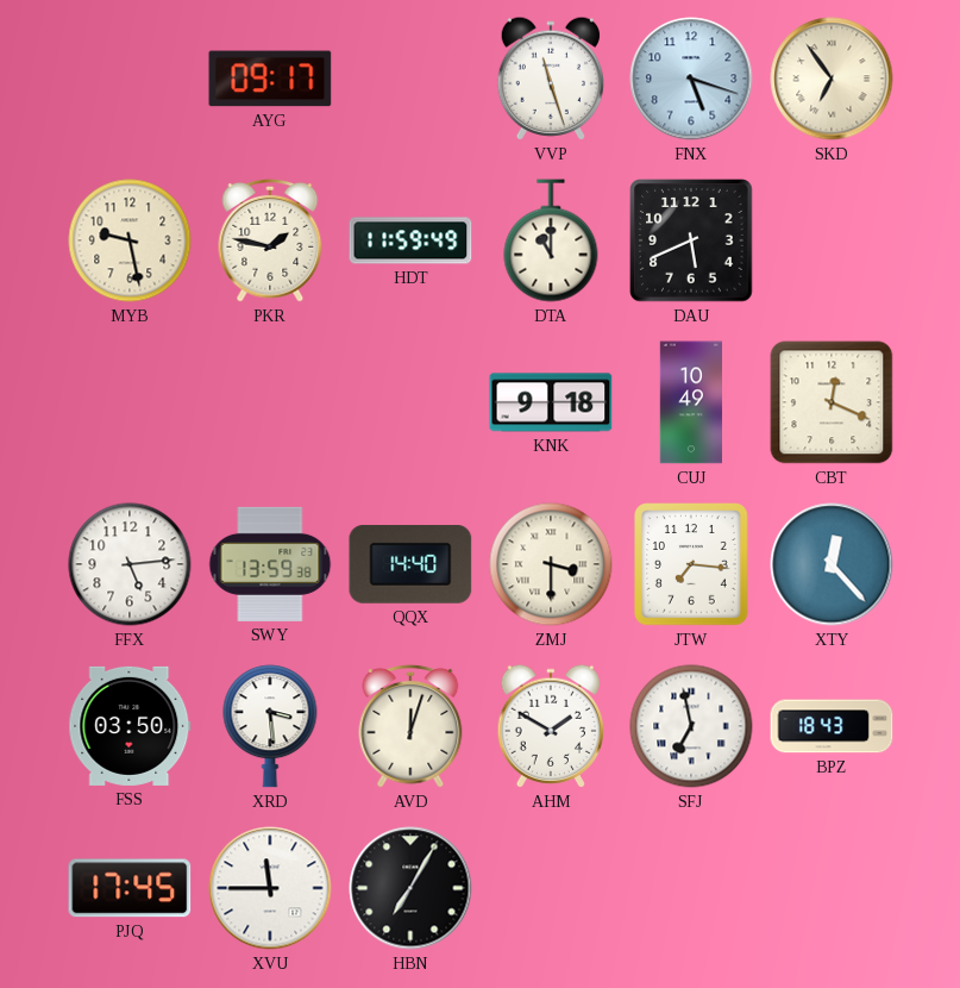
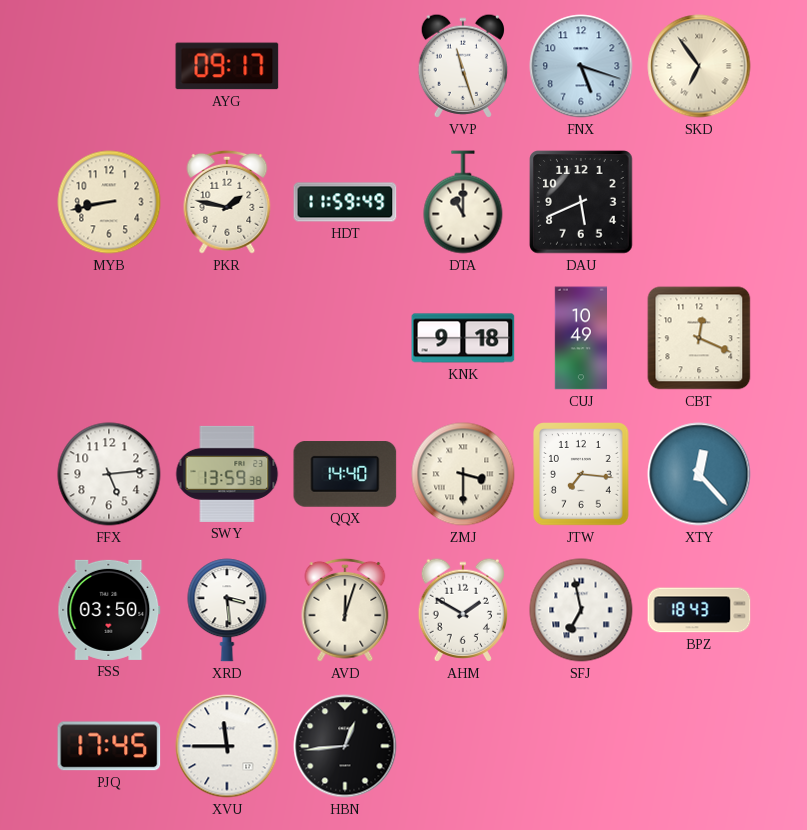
MYB: 9:28 -> 8:43 (109, 202)
HBN: 7:05 -> 12:44 (345, 746)
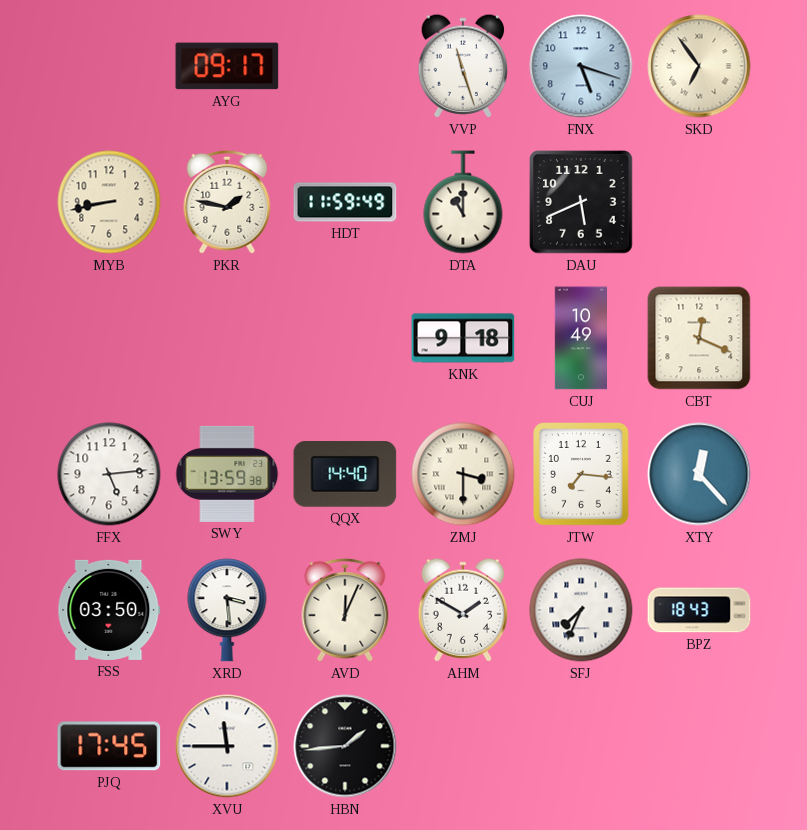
AVD: 12:03 -> 12:04 (345, 610)
SFJ: 6:58 -> 7:34 (581, 610)
HBN: 12:44 -> 1:44 (345, 746)
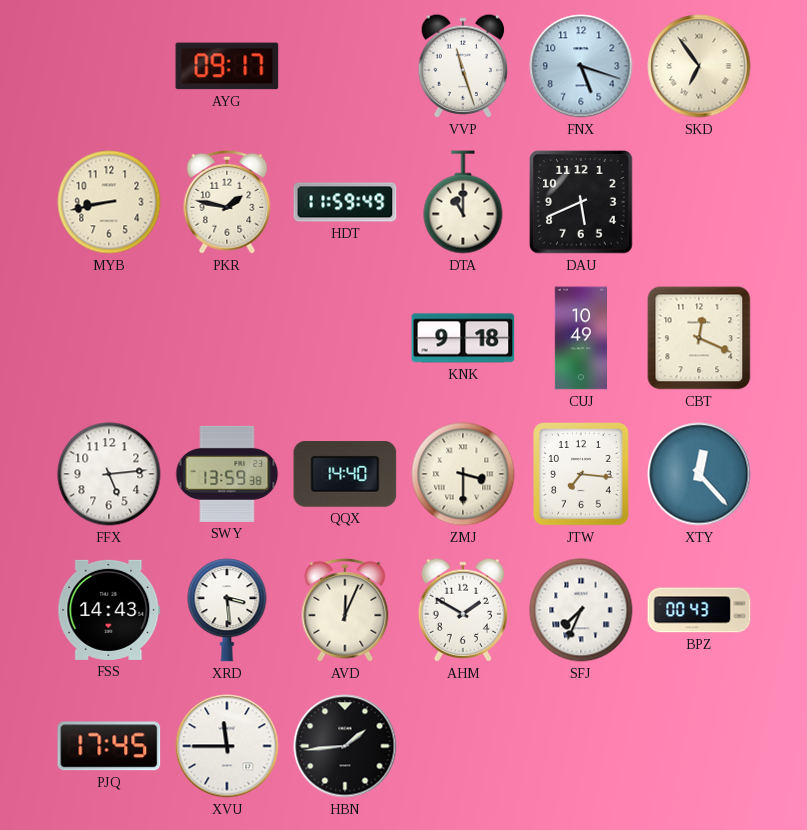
FSS: 03:50 -> 14:43 (109, 610)
BPZ: 18:43 -> 00:43 (699, 610)
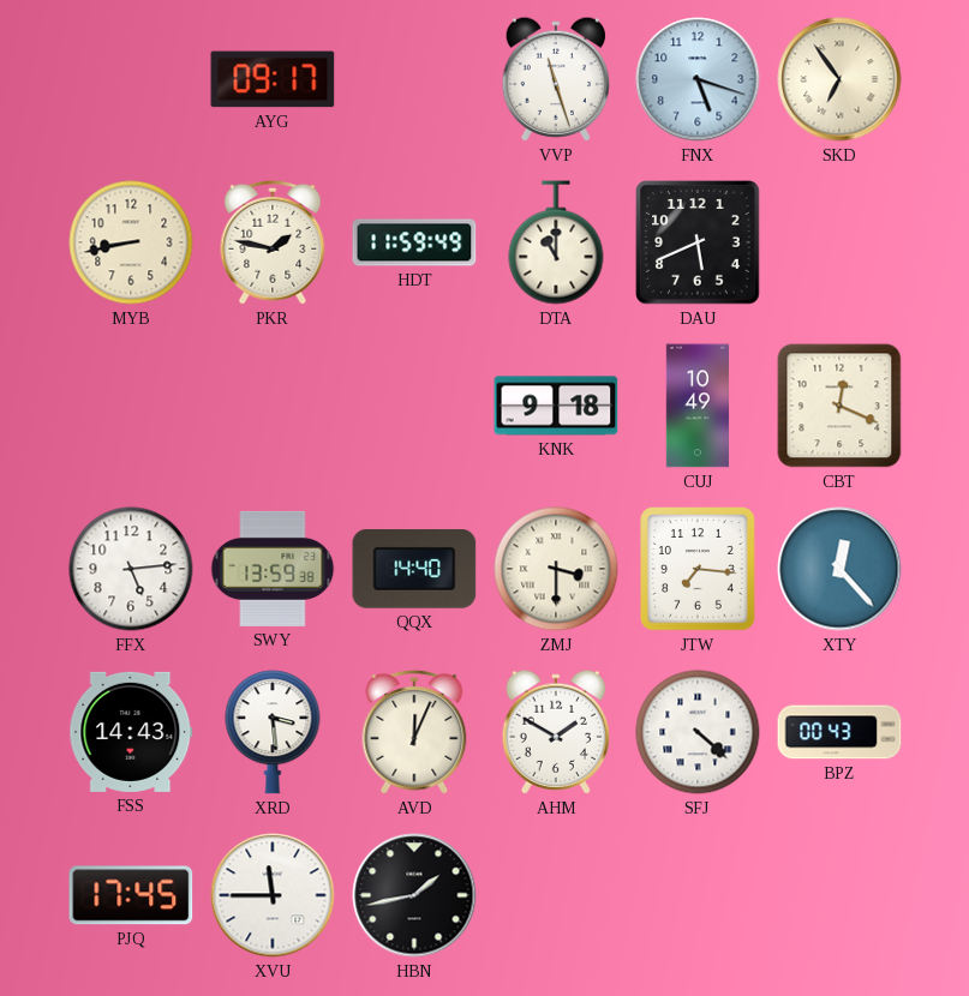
SFJ: 7:34 -> 4:22 (698, 732)
HBN: 1:44 -> 1:43 (414, 895)
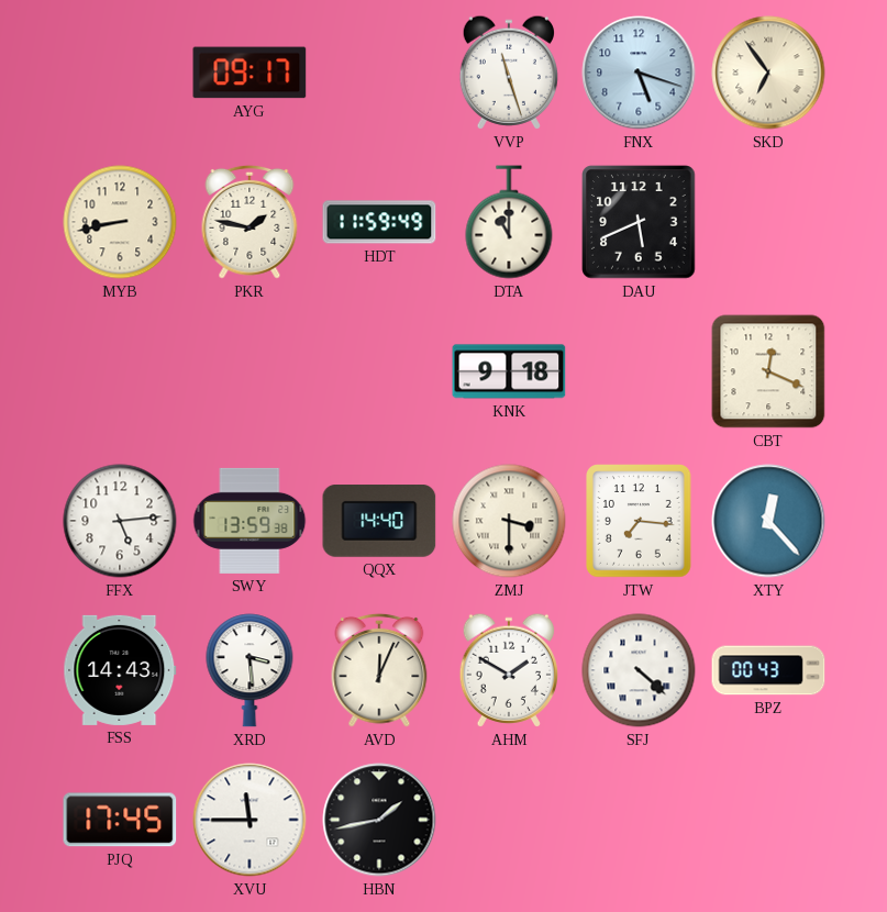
CUJ: 10:49 -> none (696, 406)
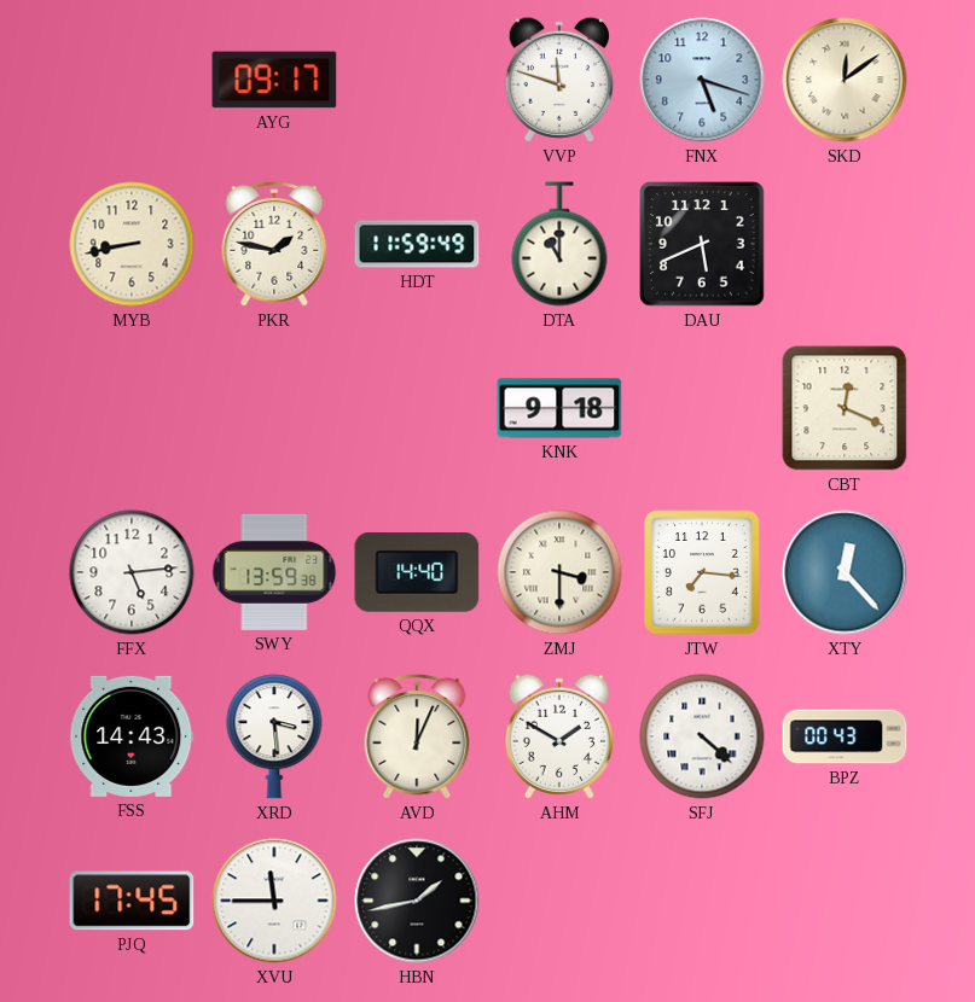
VVP: 11:27 -> 11:48 (558, 80)
SKD: 6:54 -> 12:09 (845, 80)
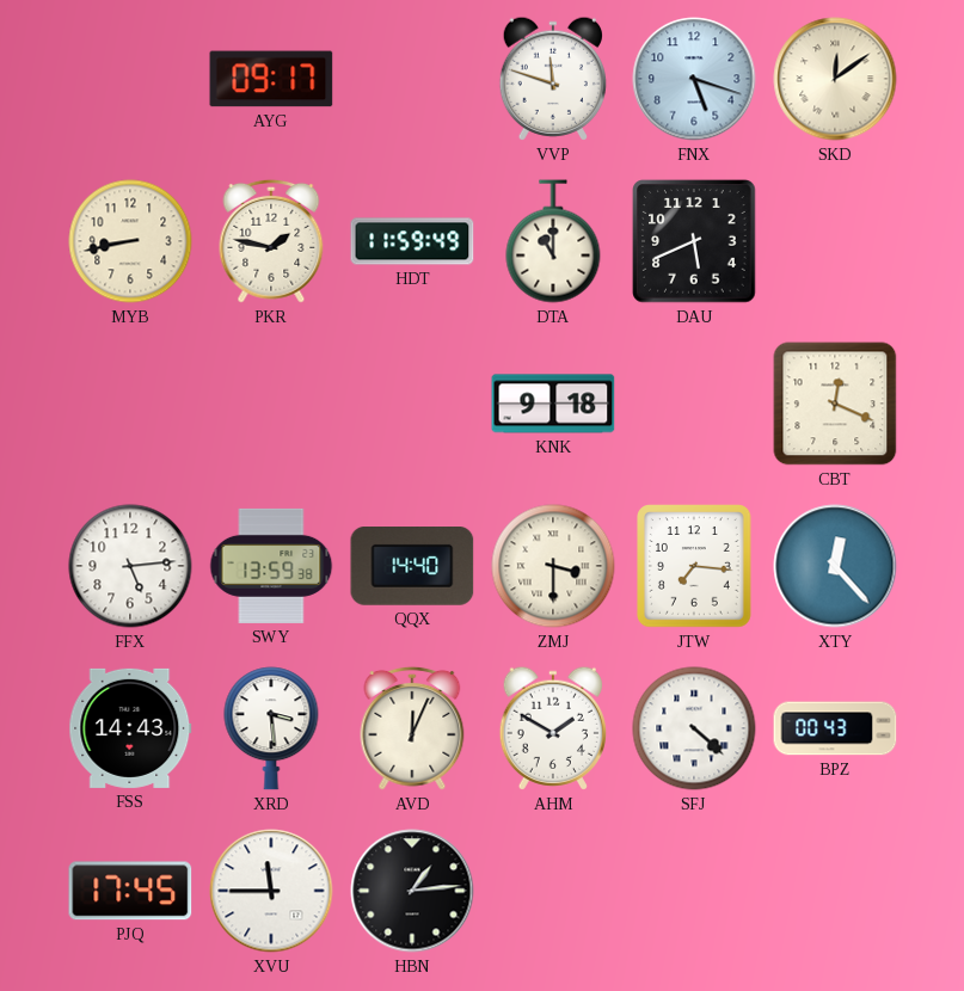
HBN: 1:43 -> 1:14 (412, 891)
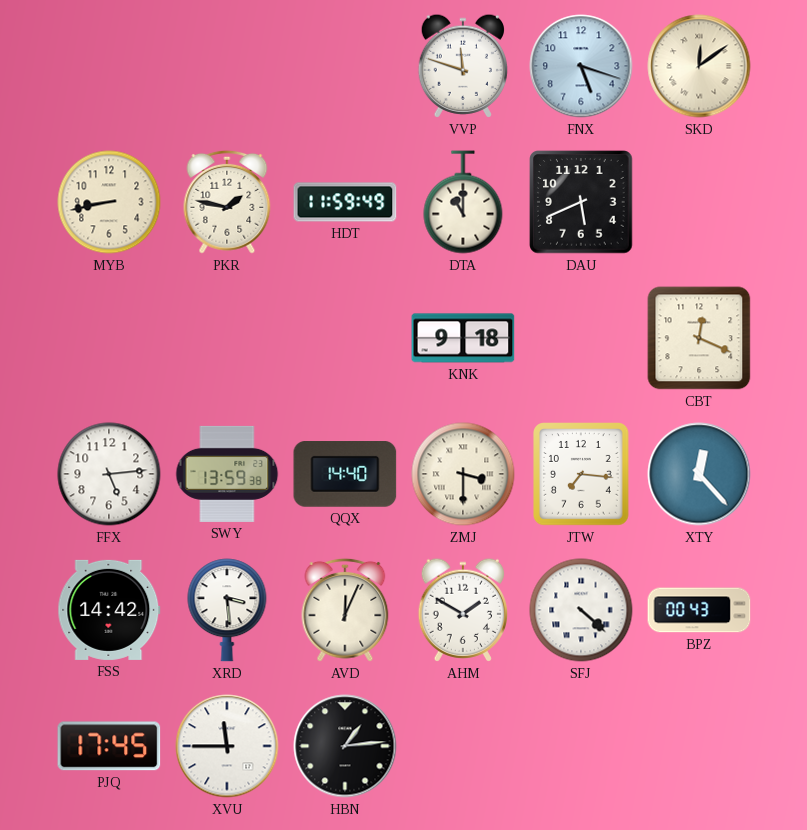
AYG: 09:17 -> none (271, 79)
FSS: 14:43 -> 14:42 (109, 610)
